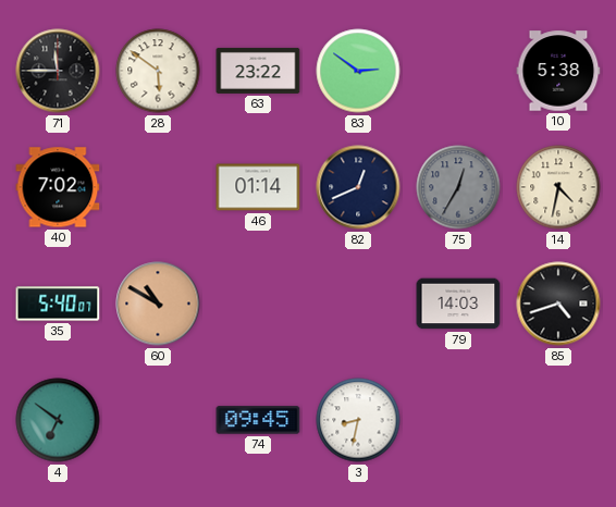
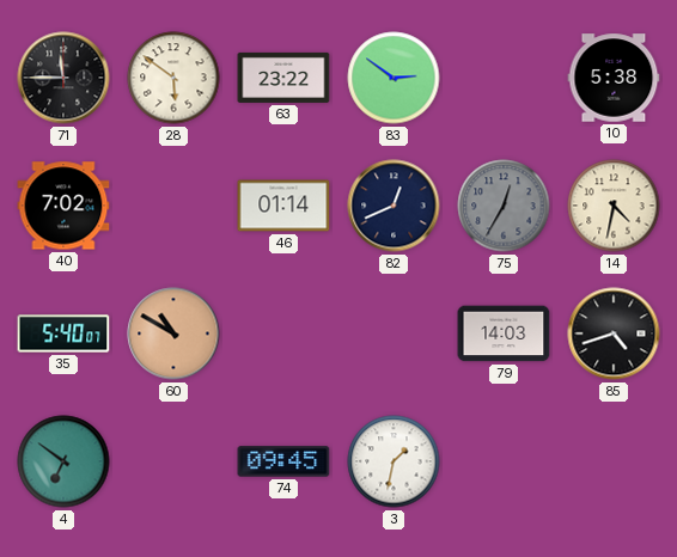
3: 8:32 -> 1:32 (394, 461)
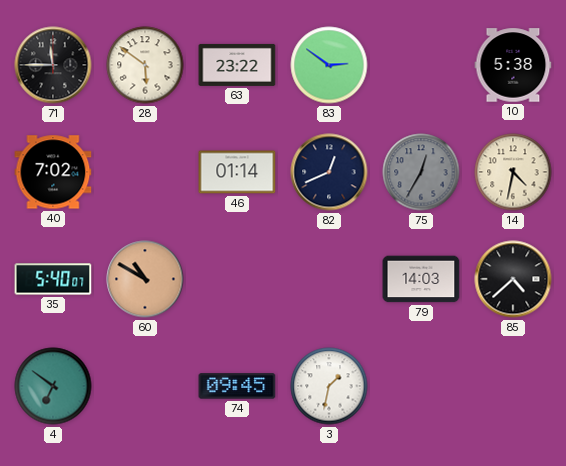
85: 4:42 -> 4:38 (513, 279)
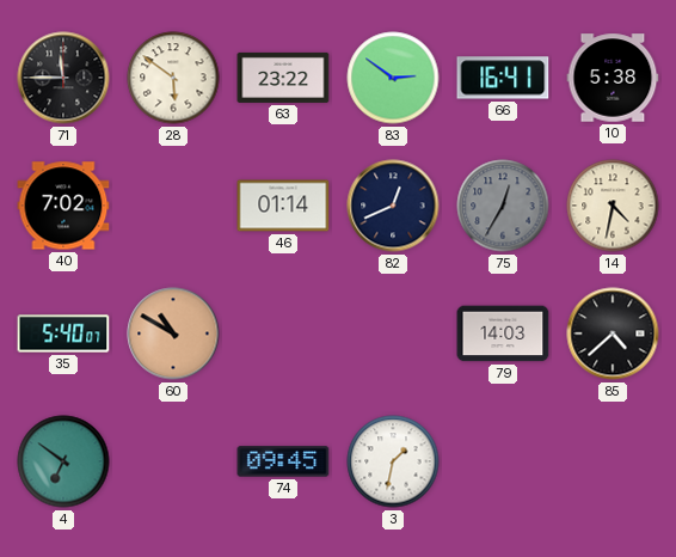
66: none -> 16:41 (503, 78)
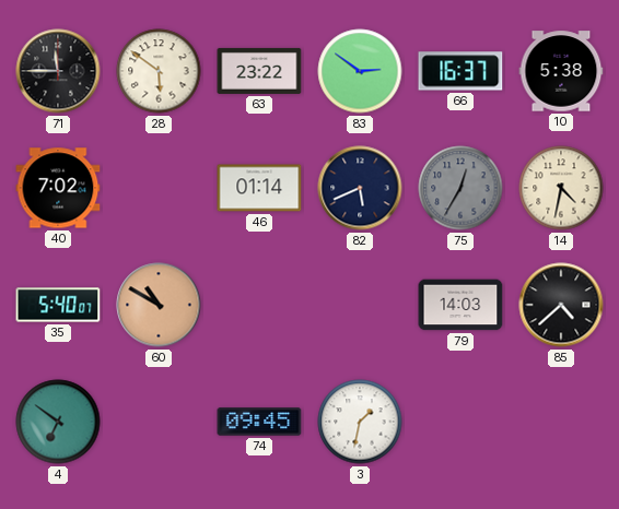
66: 16:41 -> 16:37 (460, 71)
82: 12:41 -> 5:41 (360, 188)
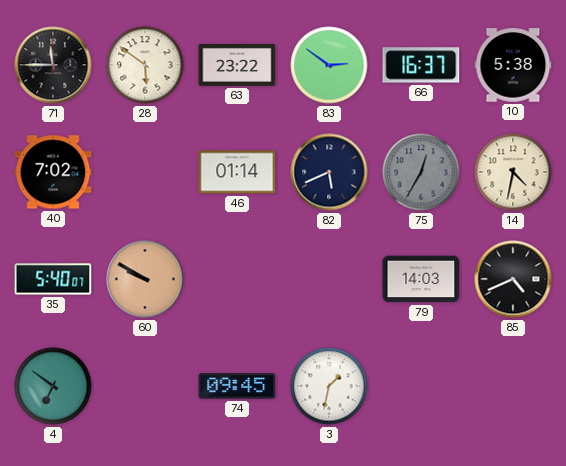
60: 10:50 -> 9:50 (145, 279)
85: 4:38 -> 4:41 (513, 279)
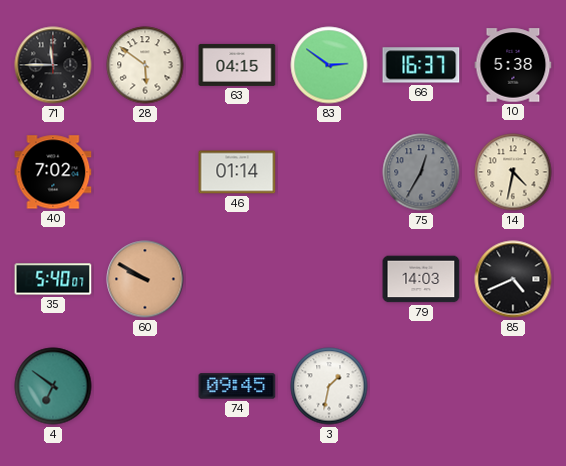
63: 23:22 -> 04:15 (237, 65)
82: 5:41 -> none (329, 172)
